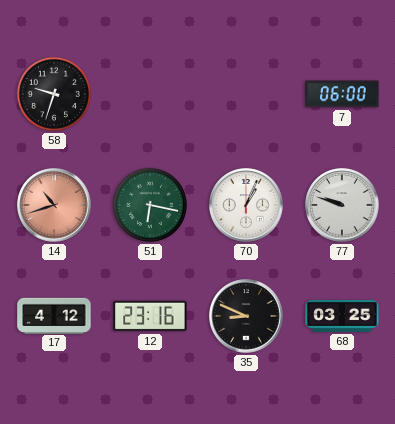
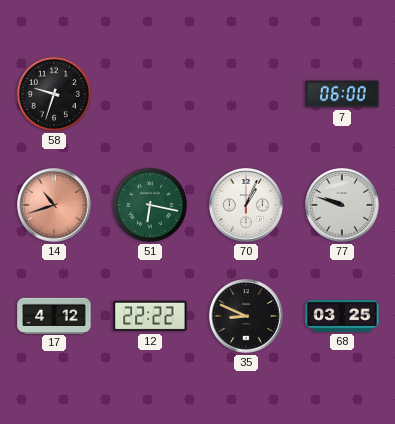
12: 23:16 -> 22:22 (150, 316)
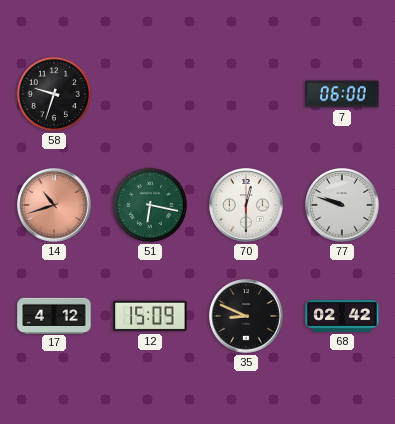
70: 1:04 -> 12:30 (246, 205)
12: 22:22 -> 15:09 (150, 316)
68: 03:25 -> 02:42 (342, 317)
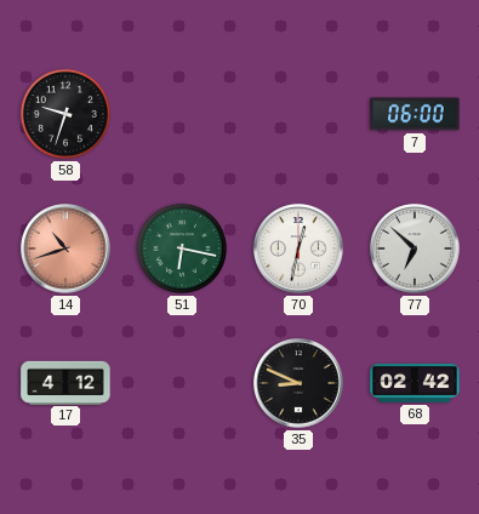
70: 12:30 -> 12:32 (298, 249)
77: 9:48 -> 6:52 (415, 249)
12: 15:09 -> none (150, 316)
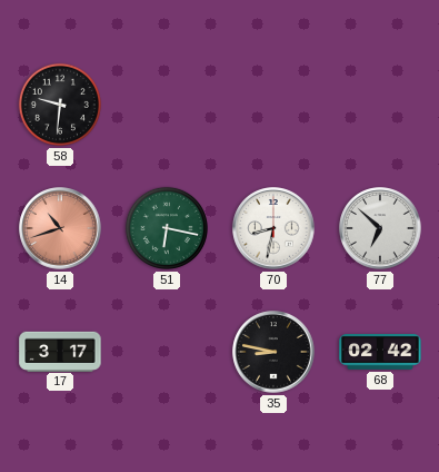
58: 9:33 -> 9:31 (60, 105)
7: 06:00 -> none (415, 114)
70: 12:32 -> 8:32 (273, 228)
17: 4:12 -> 3:17 (60, 351)
35: 8:49 -> 8:47 (273, 352)
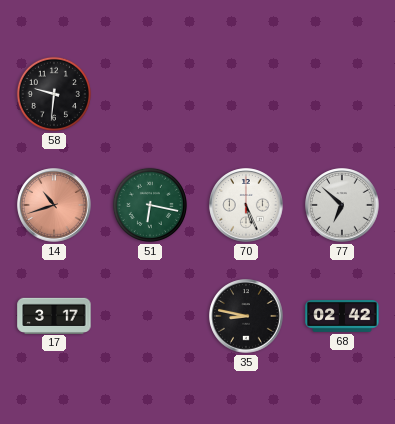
70: 8:32 -> 5:26 (246, 205)
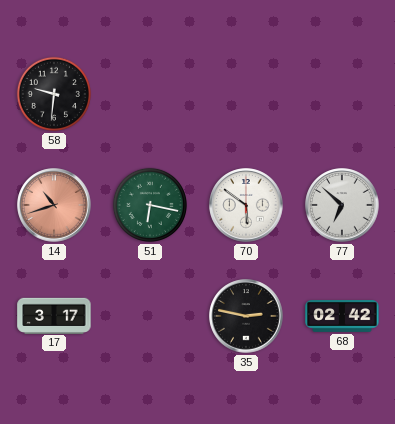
70: 5:26 -> 5:51 (246, 205)
35: 8:47 -> 2:47 (246, 316)
